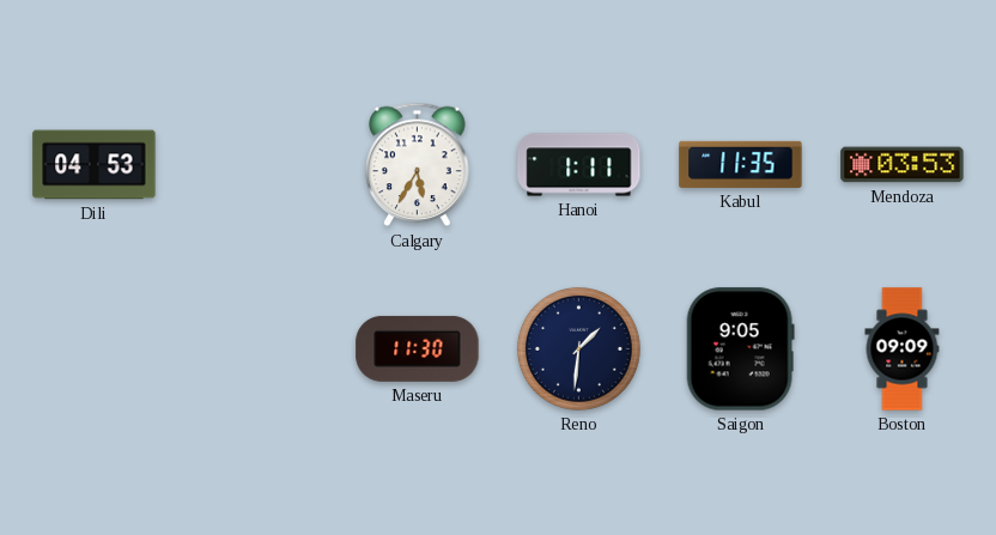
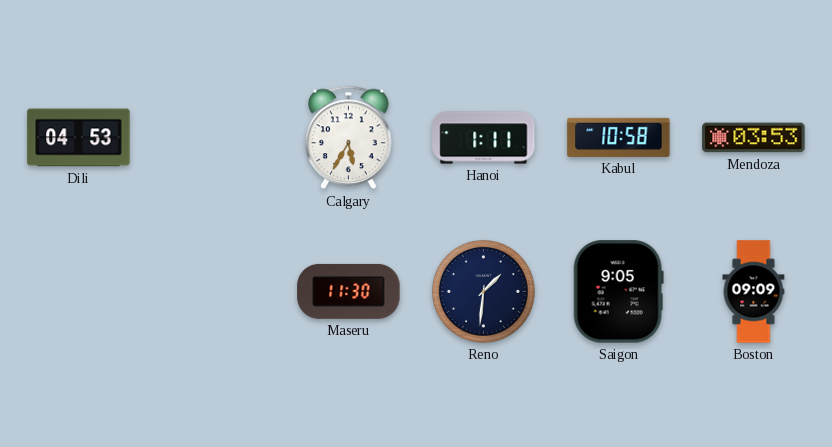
Kabul: 11:35 -> 10:58 (619, 137)
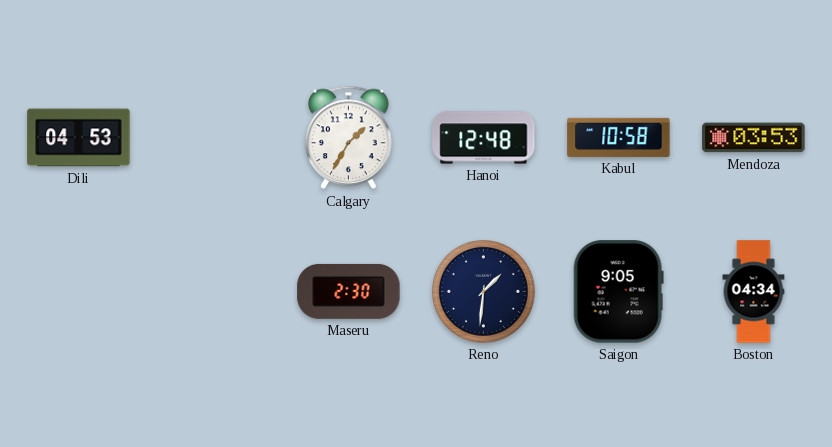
Calgary: 5:35 -> 1:35 (349, 138)
Hanoi: 1:11 -> 12:48 (484, 138)
Maseru: 11:30 -> 2:30 (349, 291)
Boston: 09:09 -> 04:34 (754, 292)
